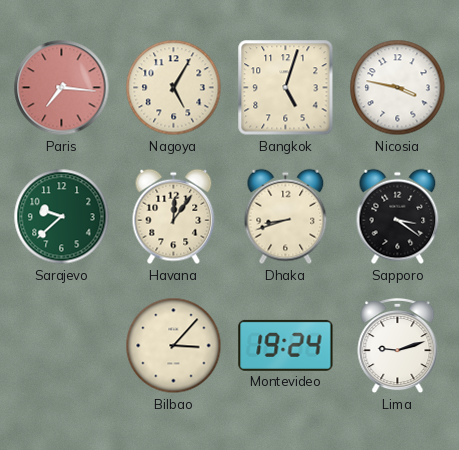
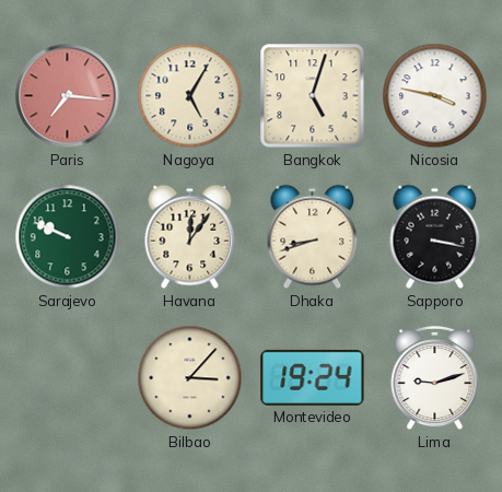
Sarajevo: 9:38 -> 9:49 (68, 237)
Sapporo: 3:21 -> 3:17 (435, 237)
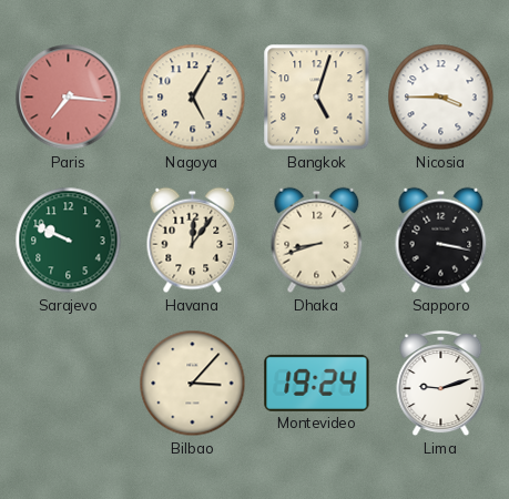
Nicosia: 3:47 -> 3:45 (441, 98)
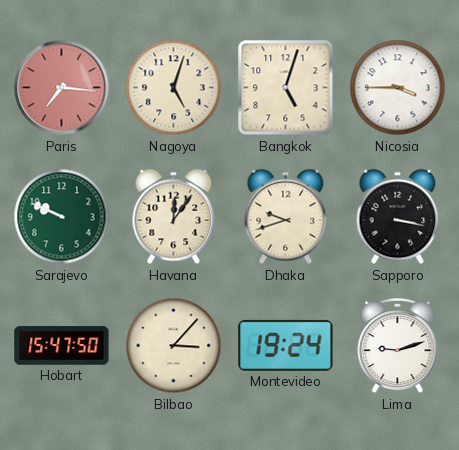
Nagoya: 5:05 -> 5:03 (174, 88)
Dhaka: 8:42 -> 9:42 (286, 217)
Hobart: none -> 15:47 (62, 346)
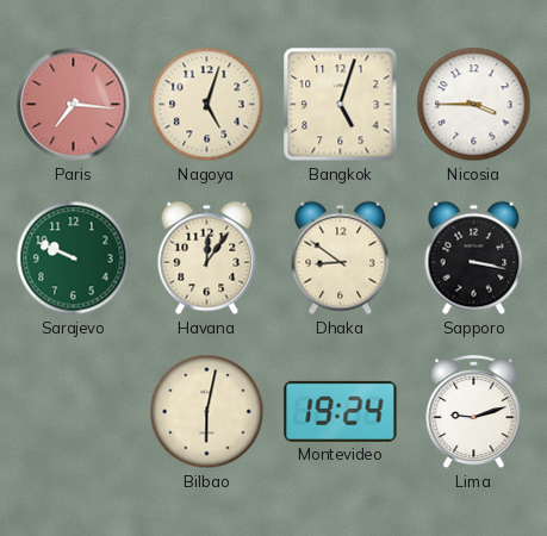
Dhaka: 9:42 -> 8:51 (341, 258)
Hobart: 15:47 -> none (62, 346)
Bilbao: 3:07 -> 6:02 (207, 412)
